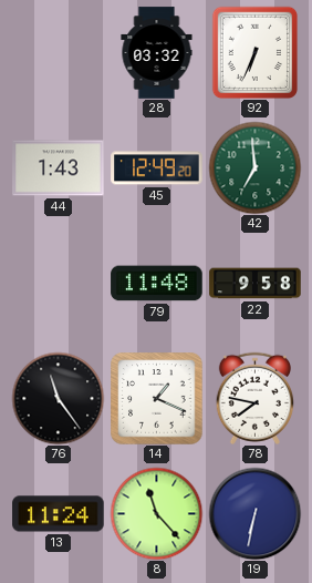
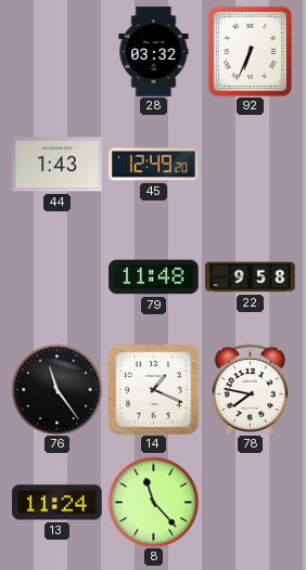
42: 6:59 -> none (254, 167)
19: 6:32 -> none (254, 513)
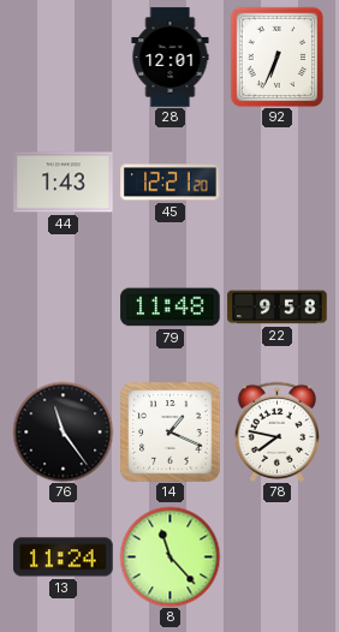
28: 03:32 -> 12:01 (171, 58)
45: 12:49 -> 12:21 (171, 183)
